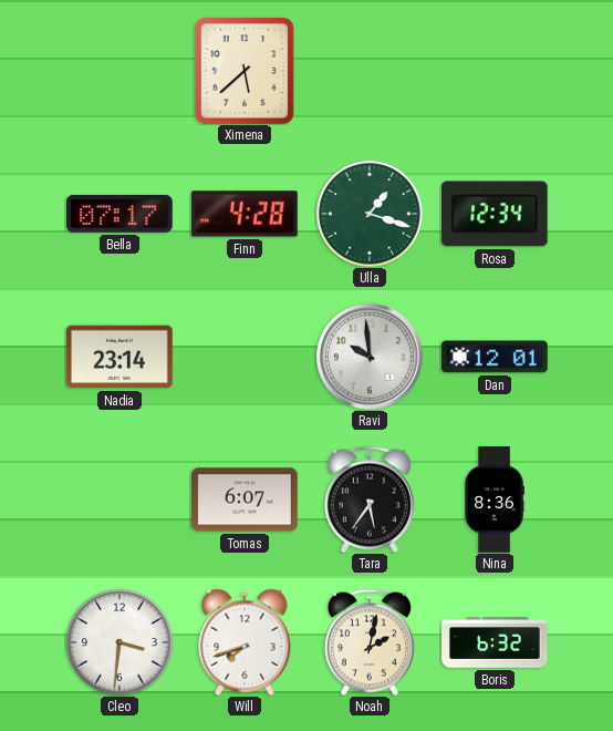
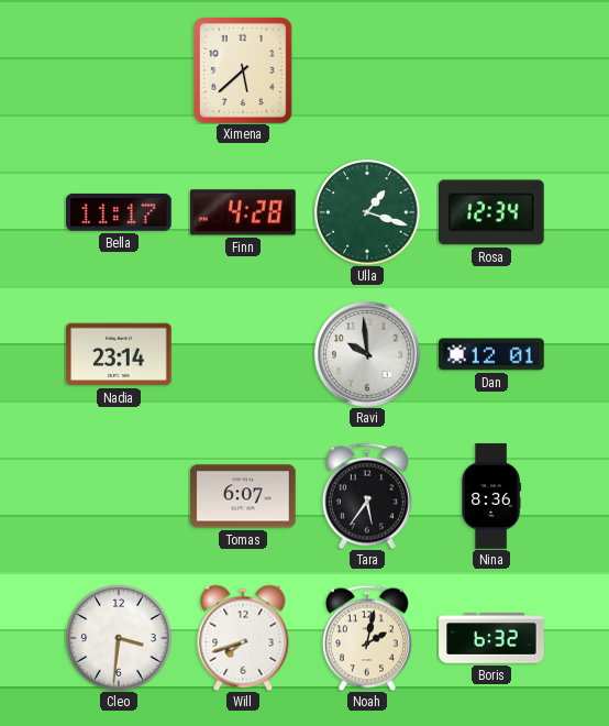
Bella: 07:17 -> 11:17 (120, 212)
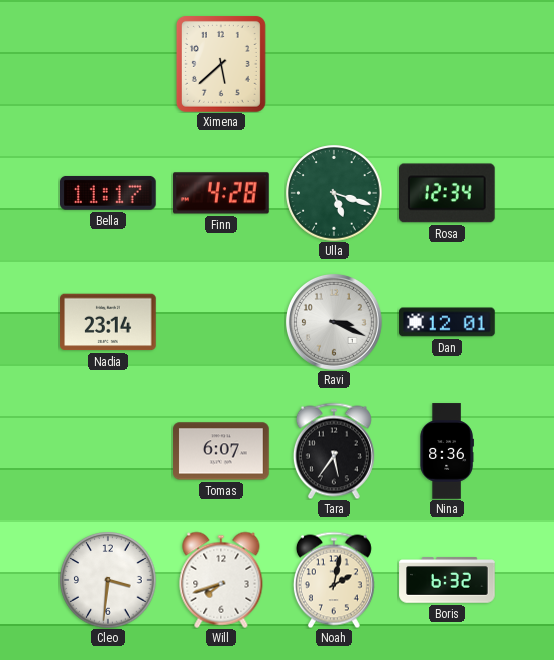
Ulla: 1:18 -> 5:18 (334, 193)
Ravi: 9:59 -> 3:19 (334, 322)
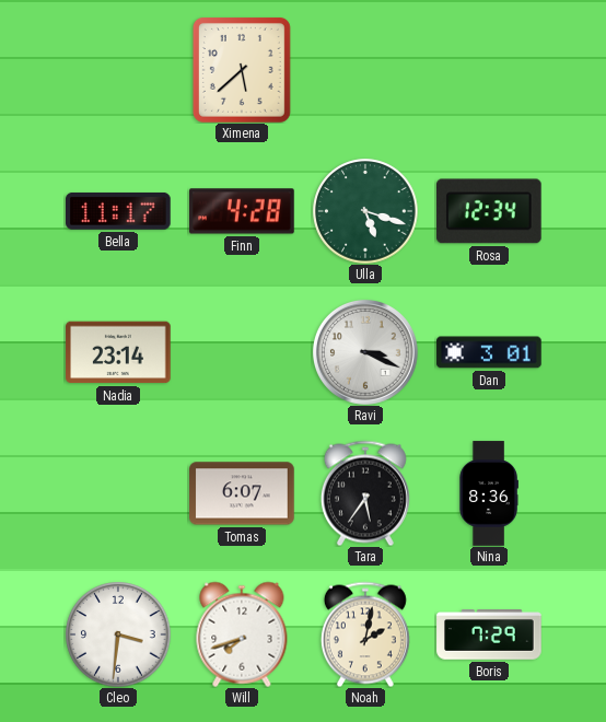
Dan: 12:01 -> 3:01 (489, 352)
Boris: 6:32 -> 7:29 (489, 634)
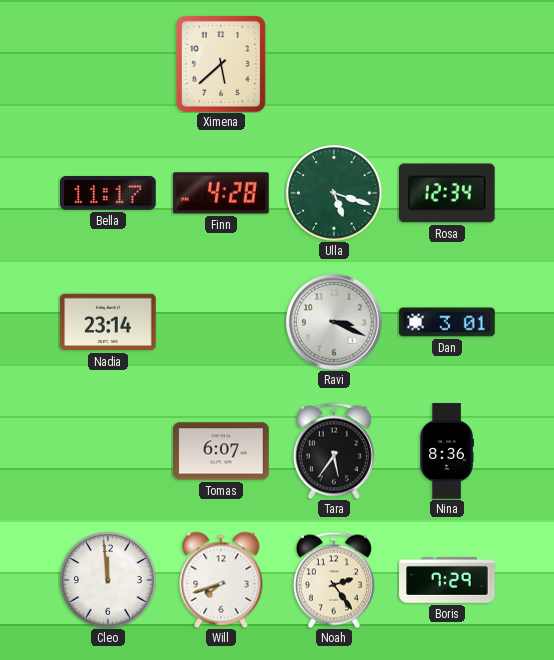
Cleo: 3:31 -> 11:59 (108, 580)
Noah: 2:02 -> 2:24 (334, 580)
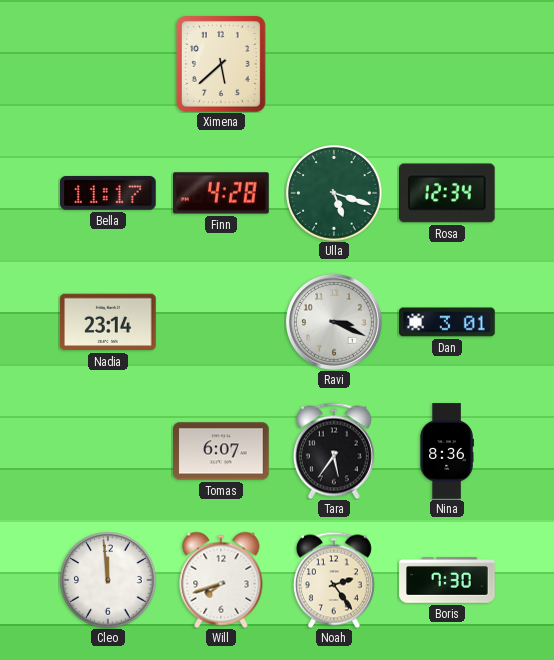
Boris: 7:29 -> 7:30 (447, 580)
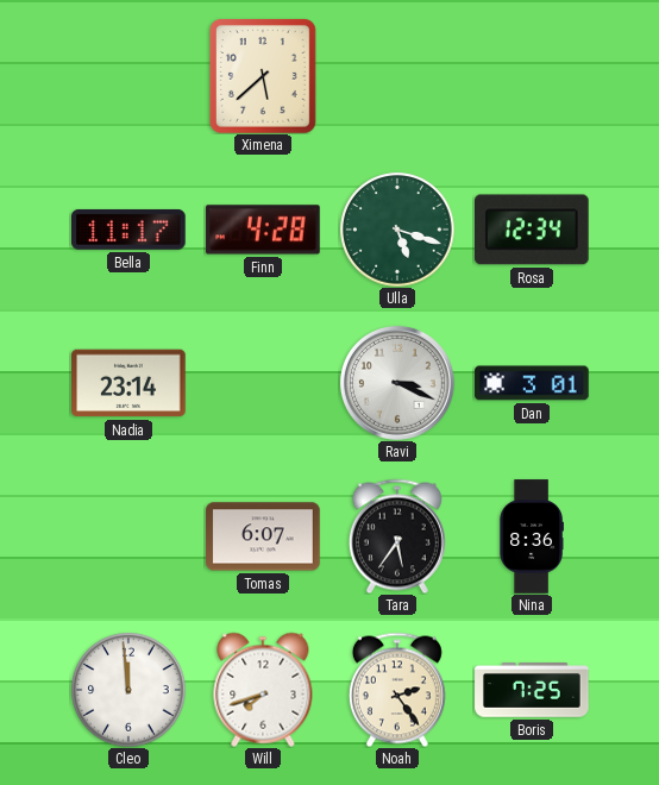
Boris: 7:30 -> 7:25 (532, 690)
